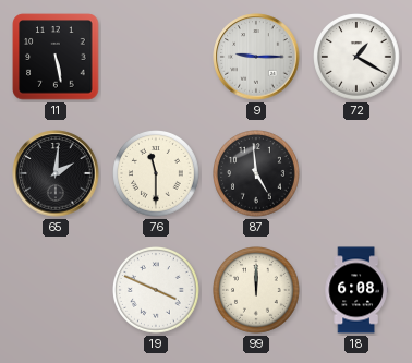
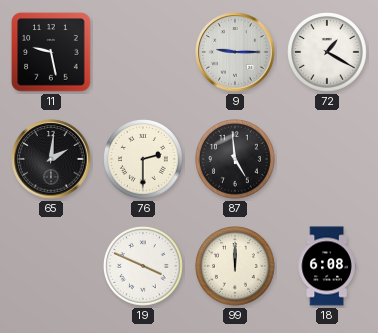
11: 5:28 -> 9:28 (51, 52)
76: 11:30 -> 2:30 (144, 160)
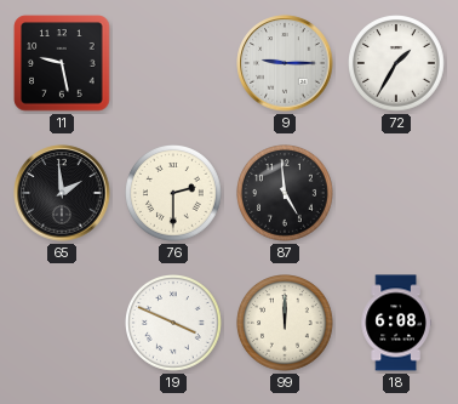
72: 1:20 -> 1:35 (397, 64)
65: 2:01 -> 1:59 (62, 193)
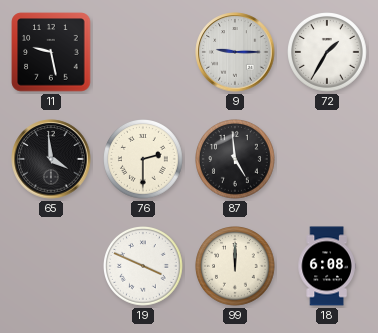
65: 1:59 -> 3:59 (51, 159)
